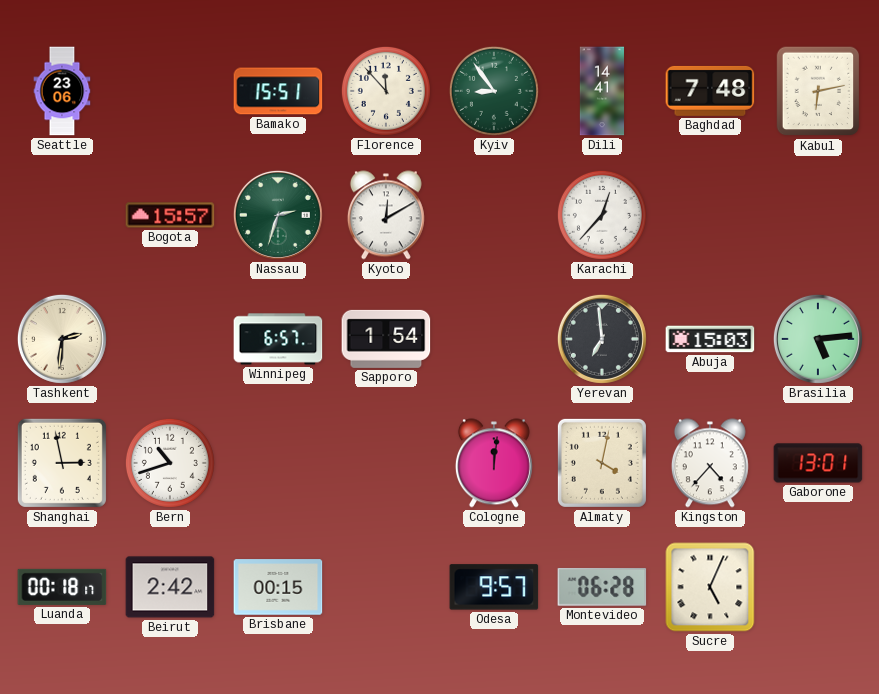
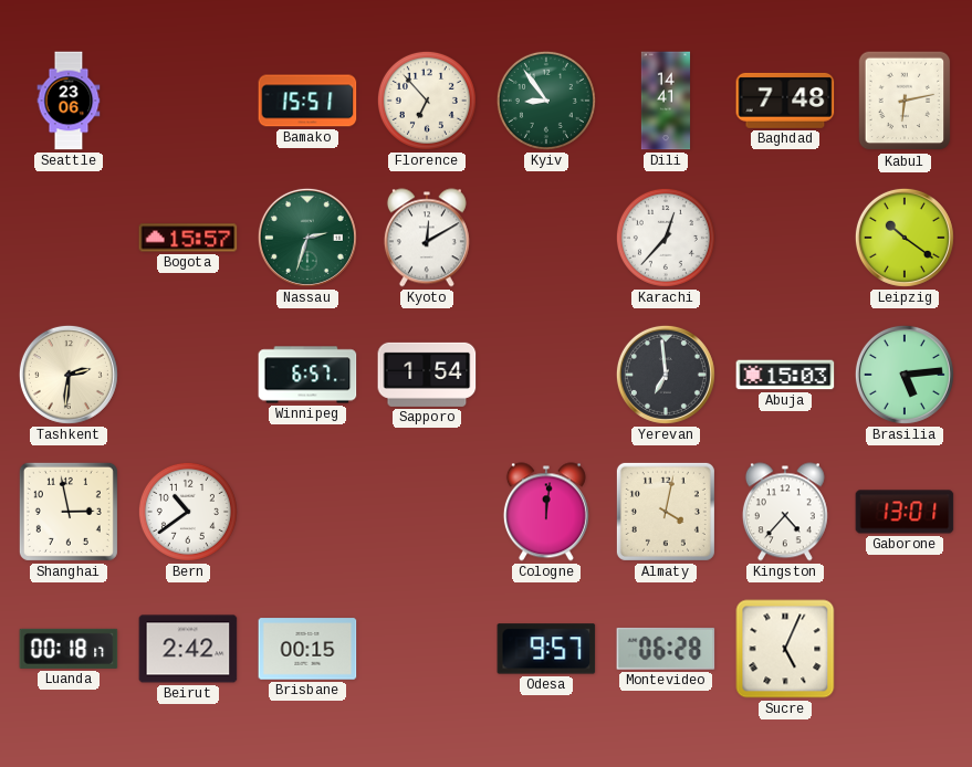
Florence: 11:53 -> 6:53 (427, 101)
Leipzig: none -> 10:21 (905, 238)
Bern: 10:42 -> 10:39 (188, 512)
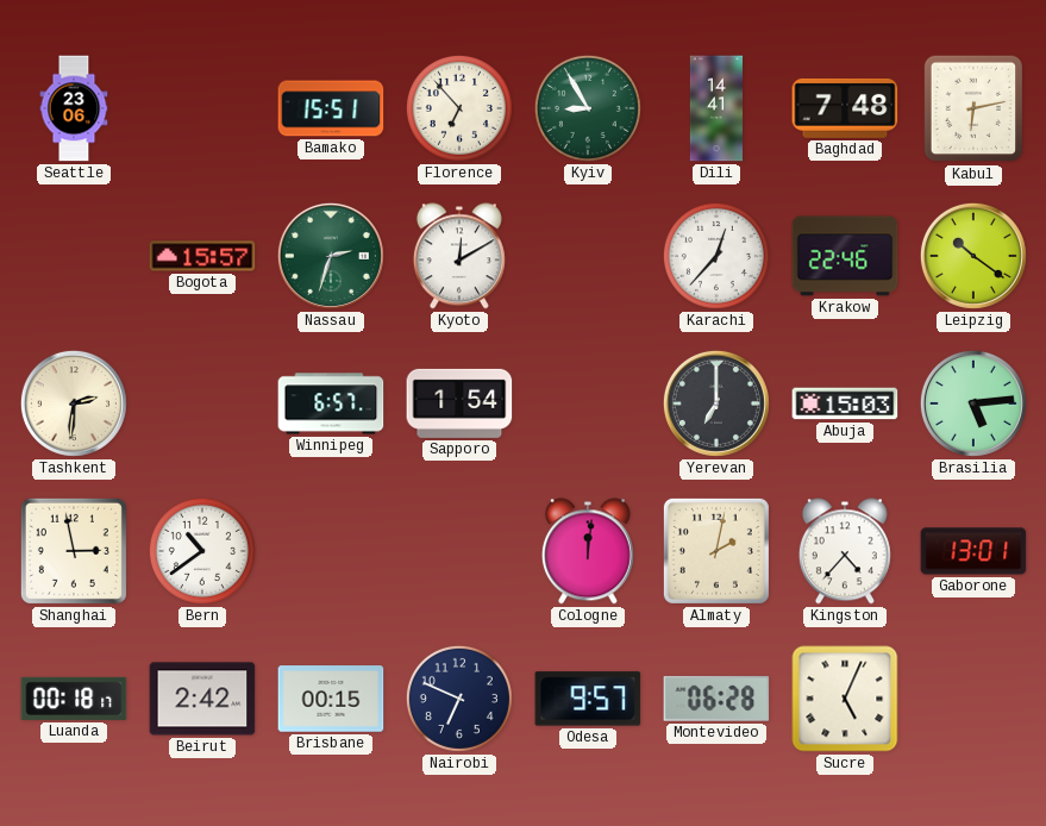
Kyiv: 8:54 -> 8:55 (588, 108)
Krakow: none -> 22:46 (845, 256)
Yerevan: 6:59 -> 7:00 (716, 403)
Almaty: 4:02 -> 2:02 (716, 551)
Nairobi: none -> 6:49 (459, 699)
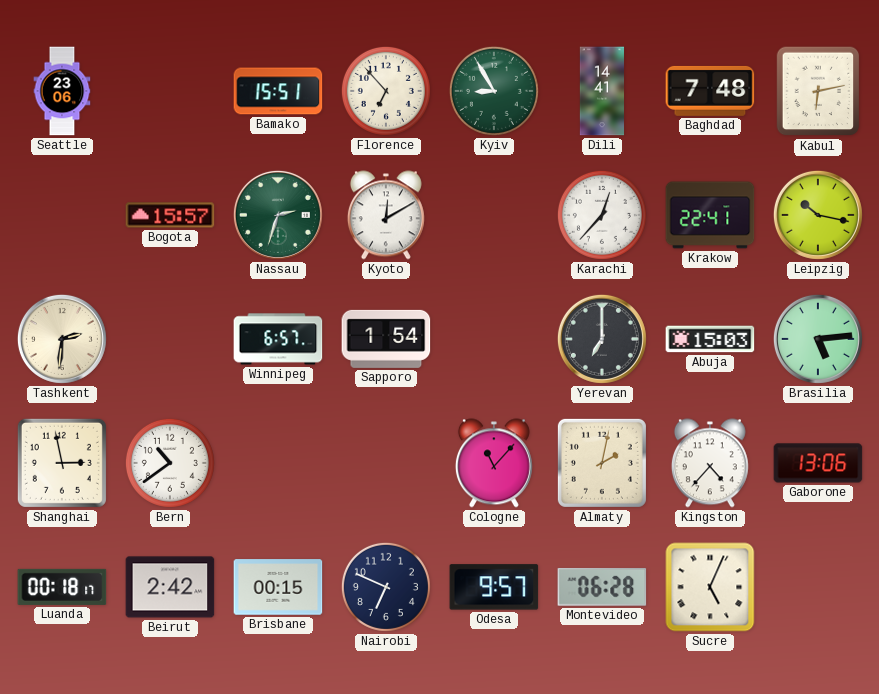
Krakow: 22:46 -> 22:41 (710, 215)
Leipzig: 10:21 -> 10:17 (818, 215)
Cologne: 12:01 -> 11:07 (494, 463)
Gaborone: 13:01 -> 13:06 (818, 463)
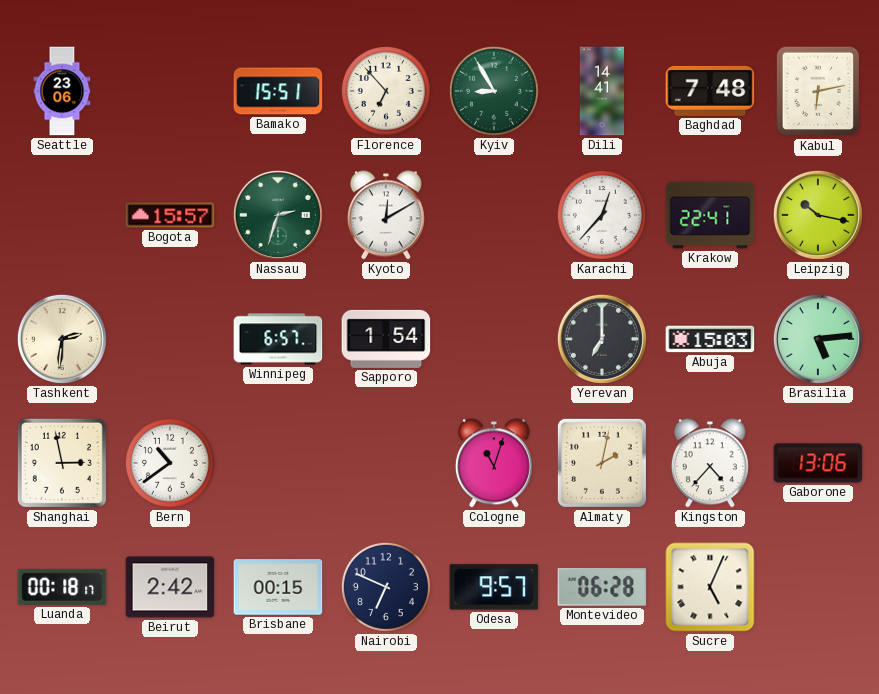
Cologne: 11:07 -> 11:03 (494, 463)
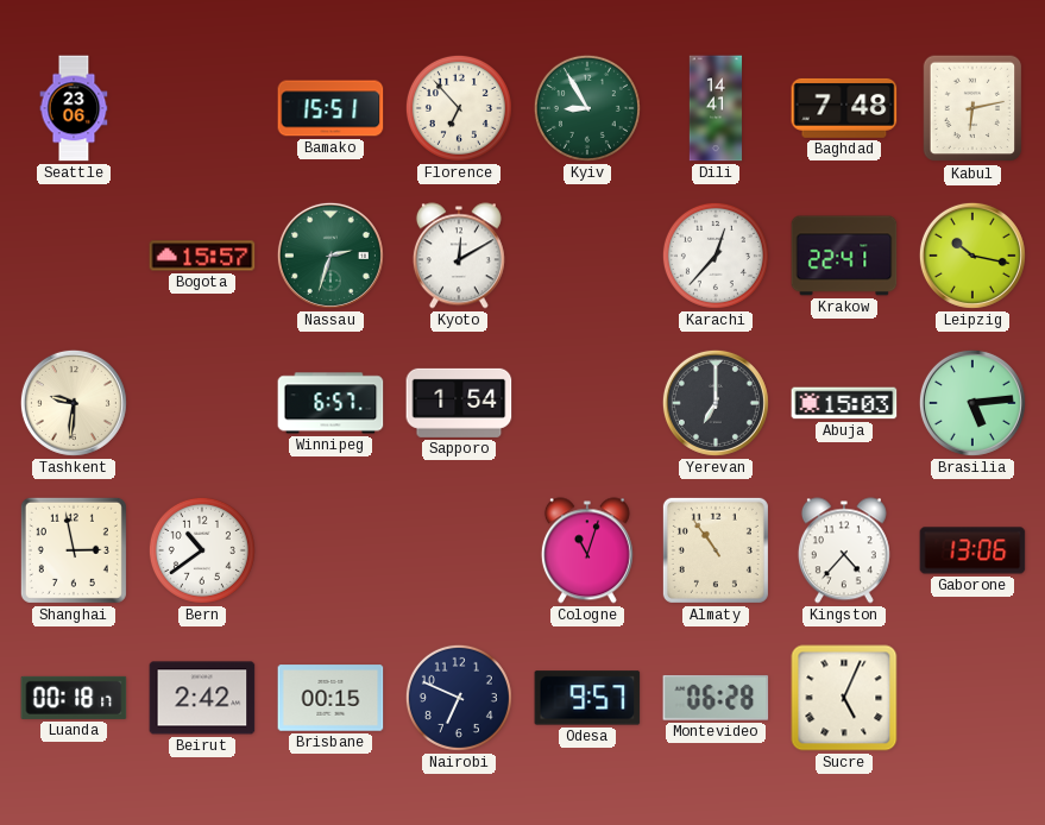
Tashkent: 2:31 -> 9:31 (74, 403)
Almaty: 2:02 -> 10:54 (716, 550)
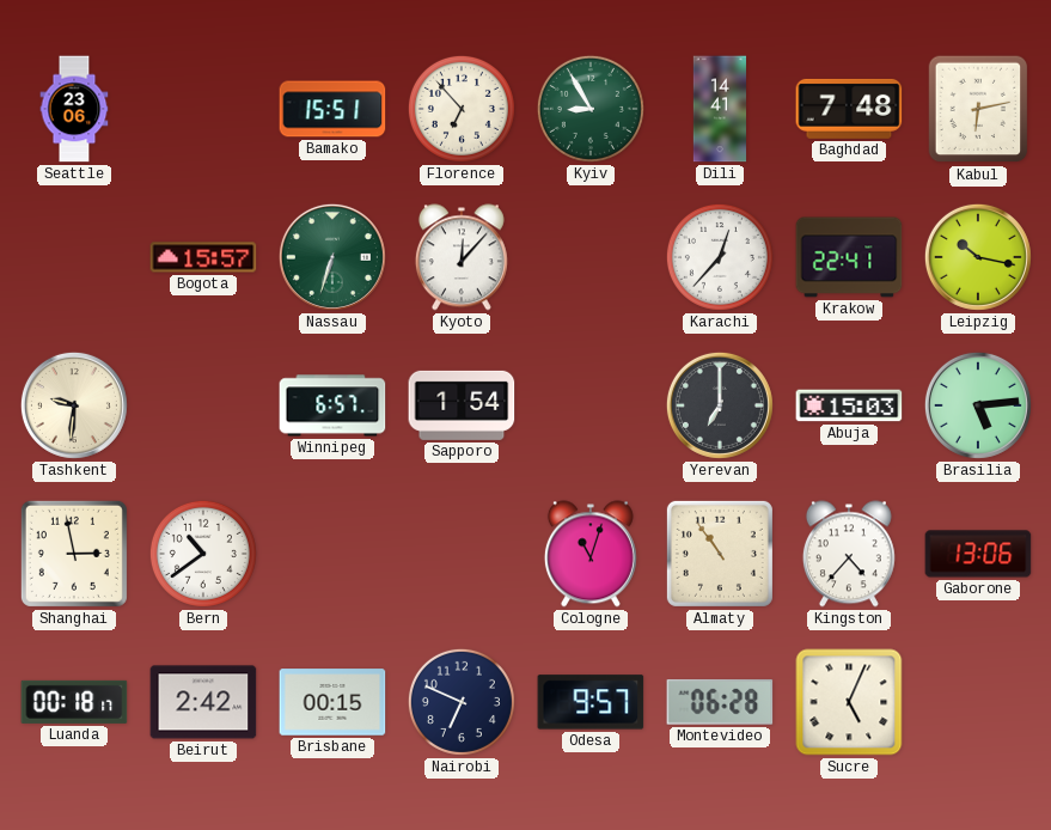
Nassau: 2:33 -> 6:33 (332, 257)
Kyoto: 12:10 -> 12:07 (462, 257)
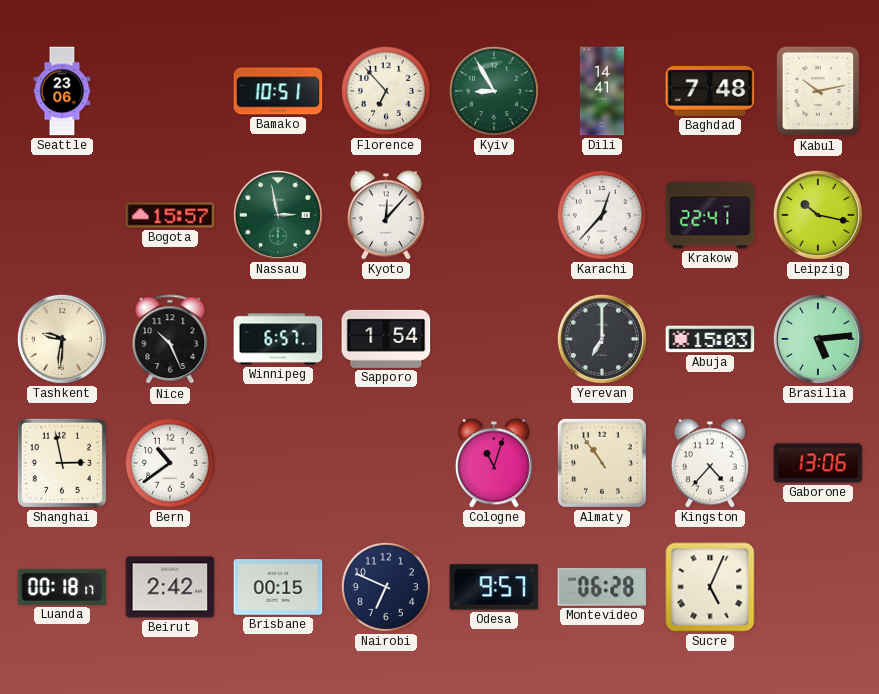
Bamako: 15:51 -> 10:51 (278, 91)
Kabul: 6:13 -> 10:13 (818, 91)
Nassau: 6:33 -> 2:58 (278, 215)
Nice: none -> 10:26 (170, 340)
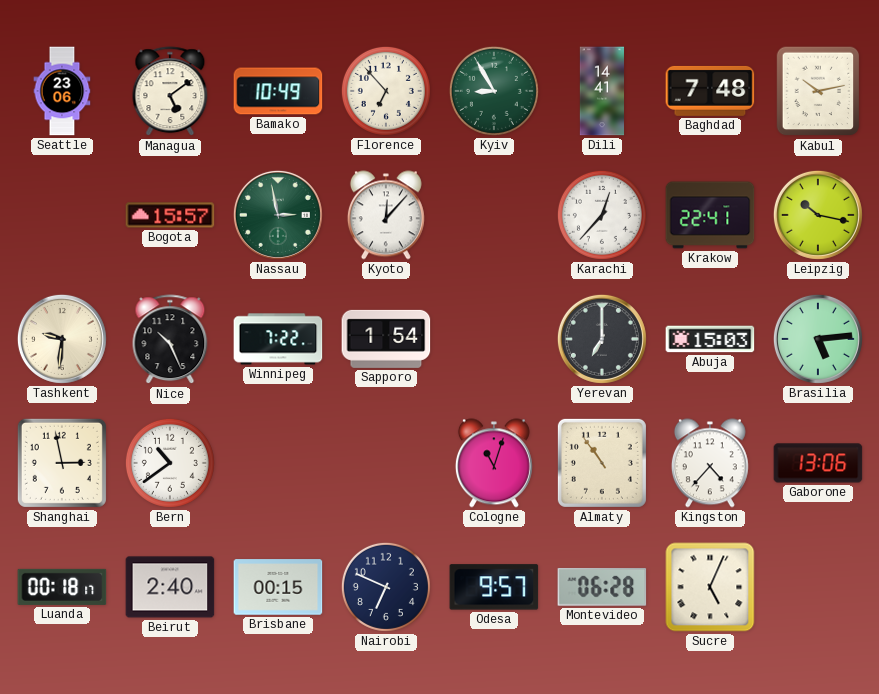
Managua: none -> 5:09 (170, 92)
Bamako: 10:51 -> 10:49 (278, 91)
Winnipeg: 6:57 -> 7:22 (278, 339)
Beirut: 2:42 -> 2:40 (170, 587)
